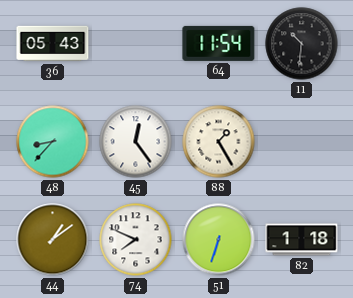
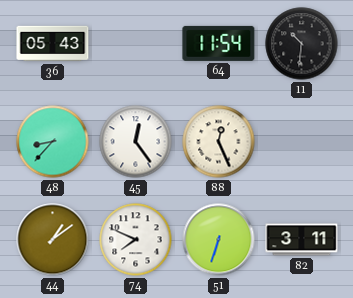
88: 1:25 -> 12:26 (219, 142)
82: 1:18 -> 3:11 (302, 240)
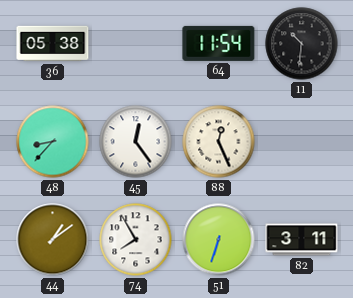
36: 05:43 -> 05:38 (53, 44)
74: 7:49 -> 7:55 (136, 240)
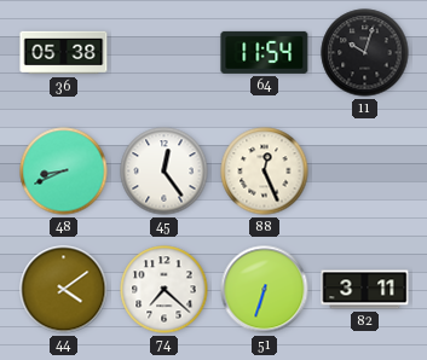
11: 10:31 -> 10:03 (365, 53)
48: 8:37 -> 8:41 (64, 172)
44: 1:09 -> 4:09 (64, 290)
74: 7:55 -> 7:22 (165, 290)
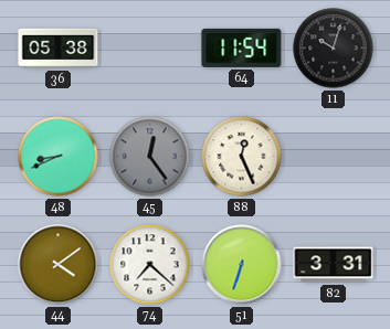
45 dial: white -> grey (150, 157)
82: 3:11 -> 3:31 (334, 265)
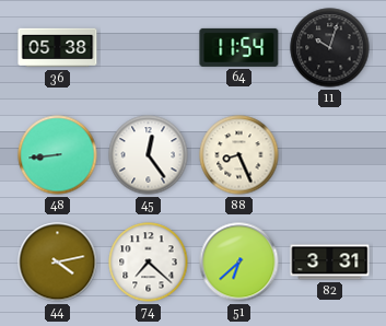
48: 8:41 -> 8:44 (58, 155)
45 dial: grey -> white (149, 155)
88: 12:26 -> 8:26 (239, 155)
44: 4:09 -> 4:13 (58, 263)
51: 6:33 -> 6:38 (239, 263)
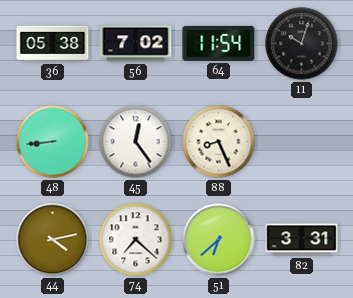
56: none -> 7:02 (136, 44)
